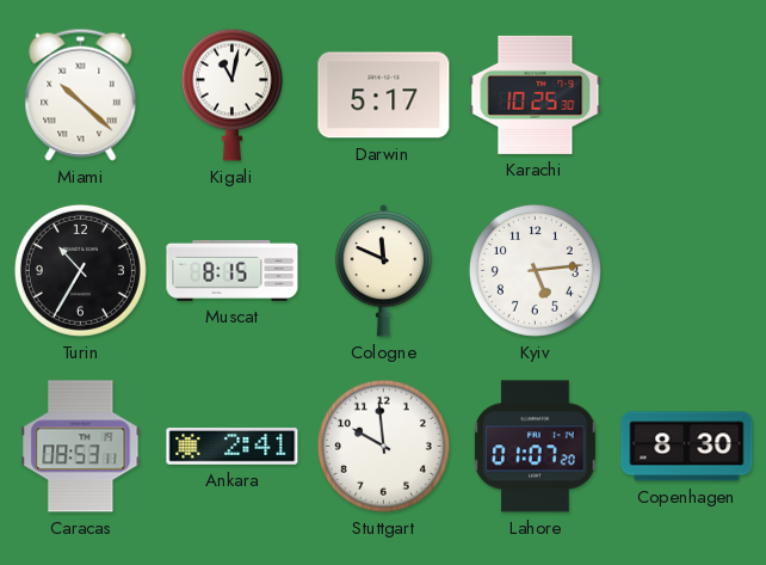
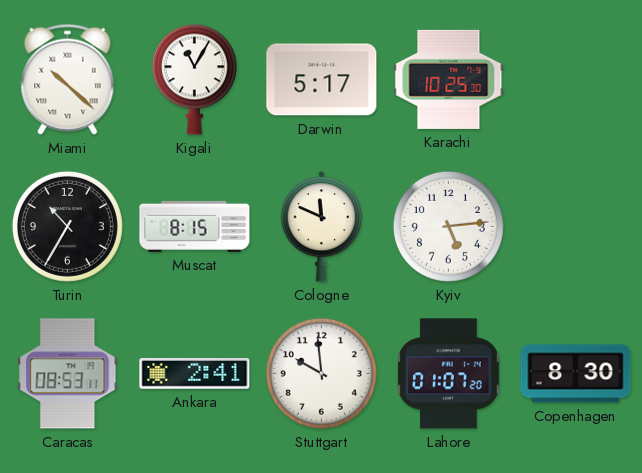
Kigali: 11:02 -> 11:05 (194, 79)
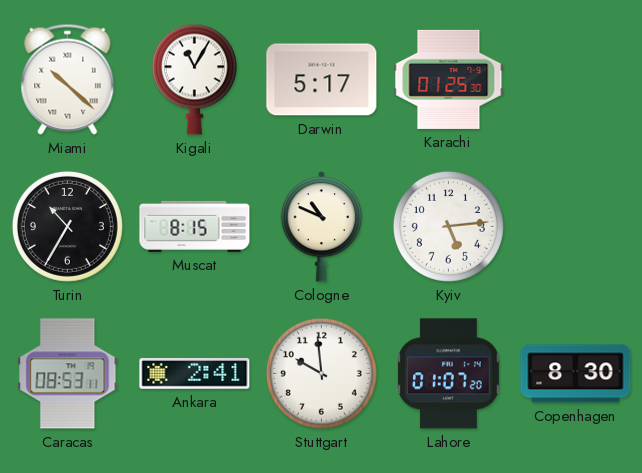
Karachi: 10:25 -> 01:25 (449, 79)
Cologne: 11:49 -> 10:49 (322, 227)
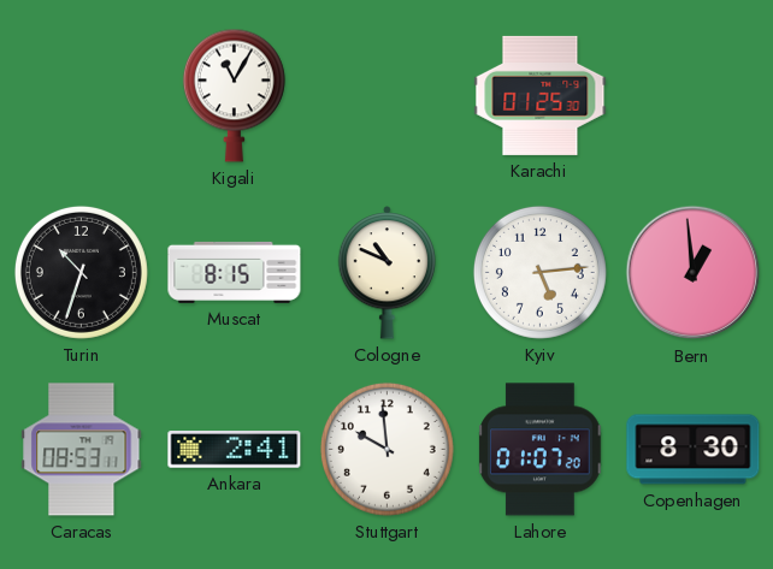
Miami: 10:22 -> none (68, 79)
Darwin: 5:17 -> none (322, 80)
Turin: 10:35 -> 10:33 (81, 272)
Bern: none -> 12:59 (694, 273)
